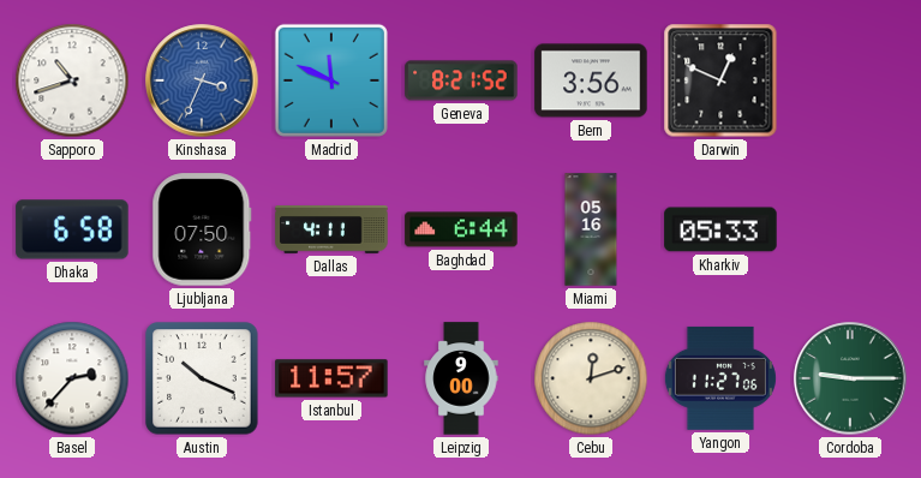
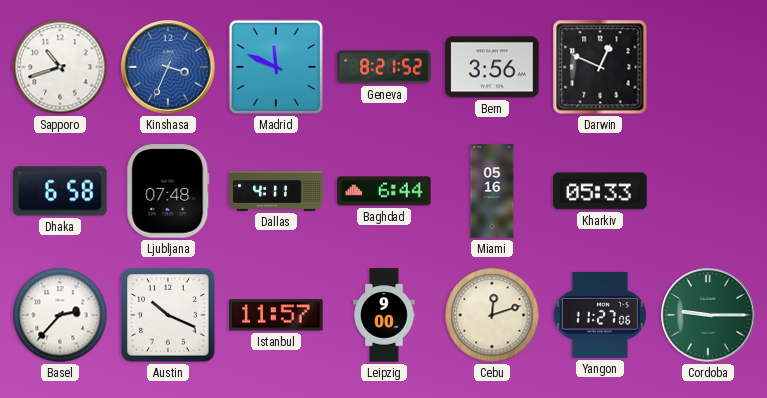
Ljubljana: 07:50 -> 07:48 (168, 191)
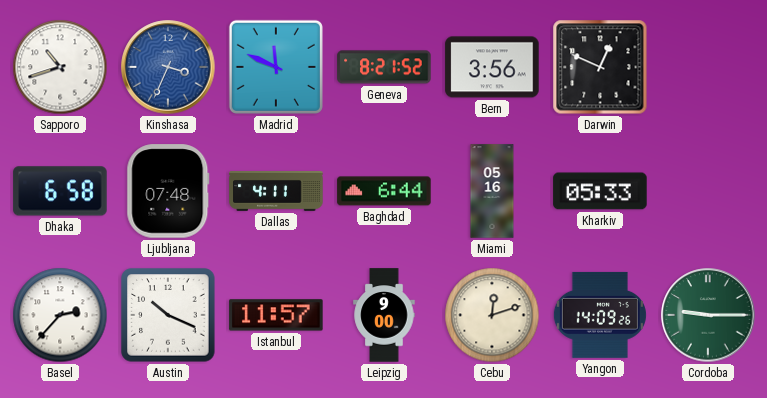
Yangon: 11:27 -> 14:09 (600, 315)
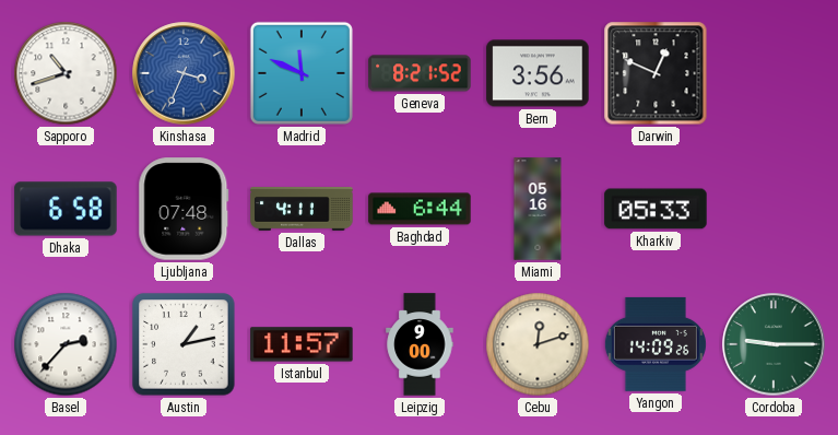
Austin: 10:19 -> 1:13 (184, 344)
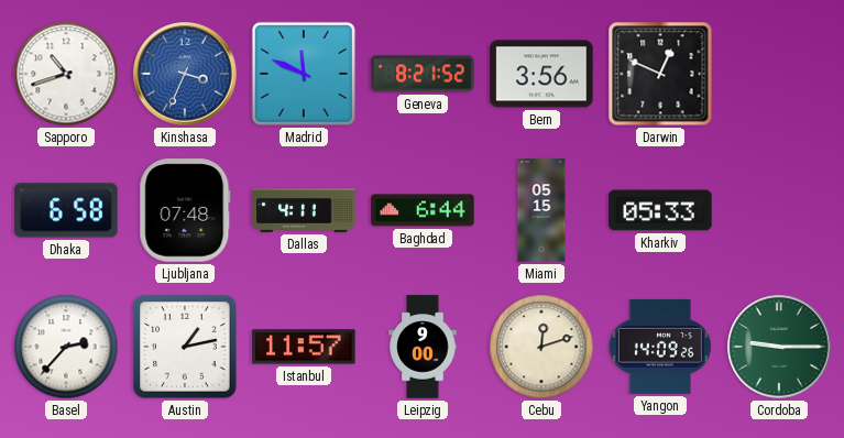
Miami: 05:16 -> 05:15 (541, 210)
